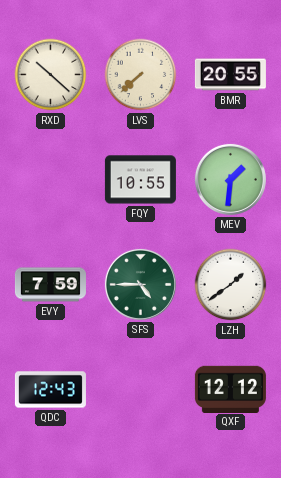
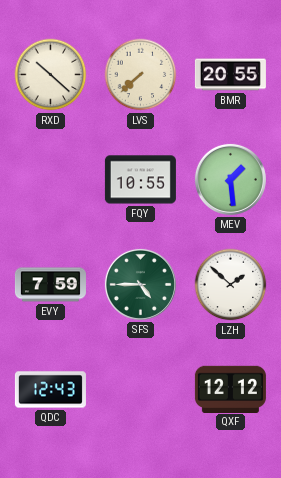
MEV: 1:31 -> 1:29 (230, 179)
LZH: 1:39 -> 1:52 (231, 285)
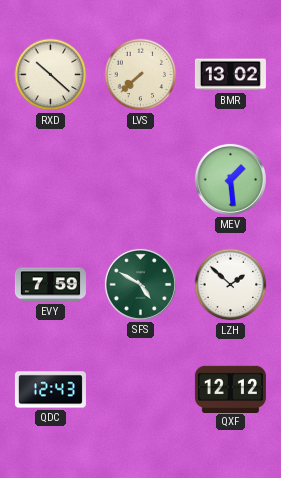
BMR: 20:55 -> 13:02 (230, 75)
FQY: 10:55 -> none (140, 180)
SFS: 4:45 -> 4:50 (140, 284)
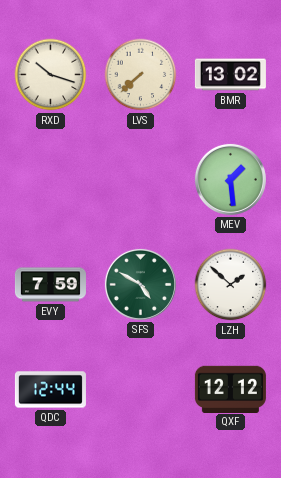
RXD: 10:22 -> 10:18 (51, 75)
QDC: 12:43 -> 12:44 (50, 390)
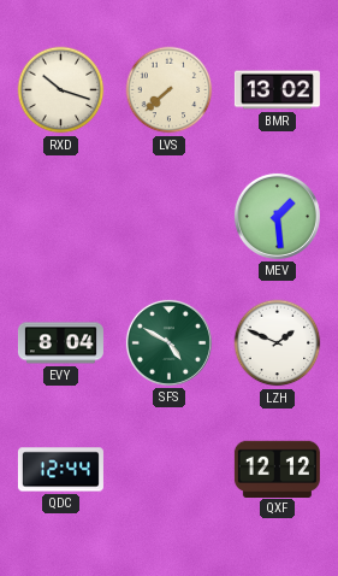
EVY: 7:59 -> 8:04 (60, 343)
LZH: 1:52 -> 1:49 (278, 343)
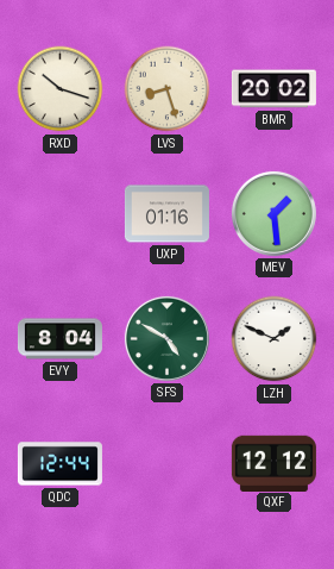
LVS: 7:38 -> 8:27 (168, 89)
BMR: 13:02 -> 20:02 (273, 89)
UXP: none -> 01:16 (166, 214)
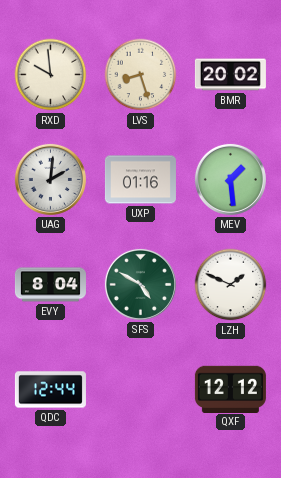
RXD: 10:18 -> 9:59 (51, 75)
UAG: none -> 2:01 (50, 179)
